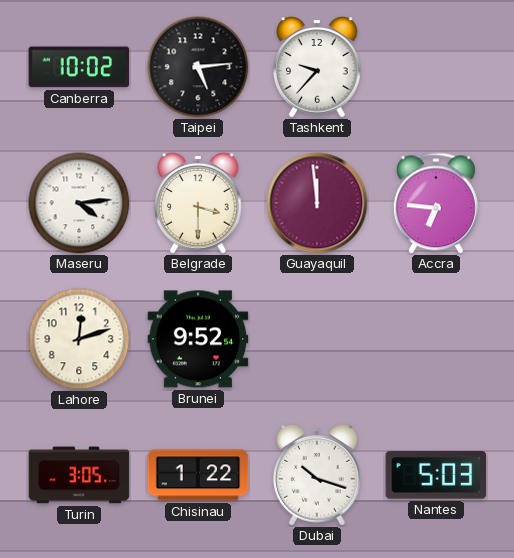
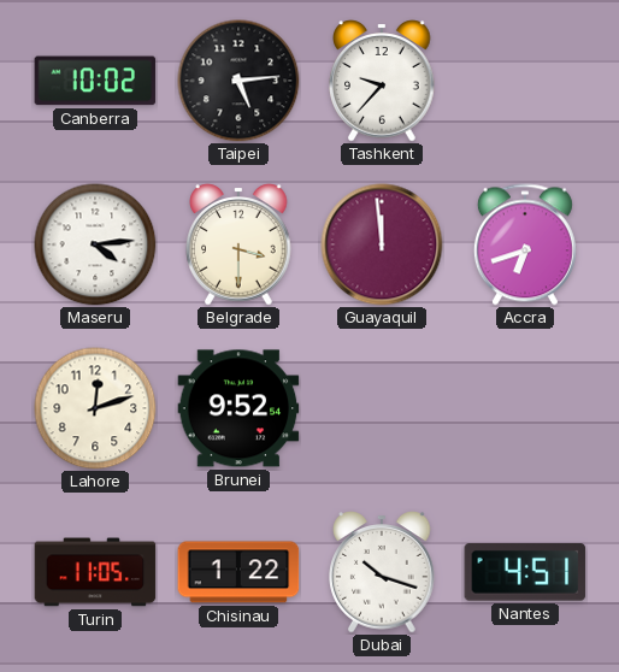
Accra: 6:46 -> 6:42 (525, 244)
Turin: 3:05 -> 11:05 (95, 572)
Nantes: 5:03 -> 4:51 (525, 572)
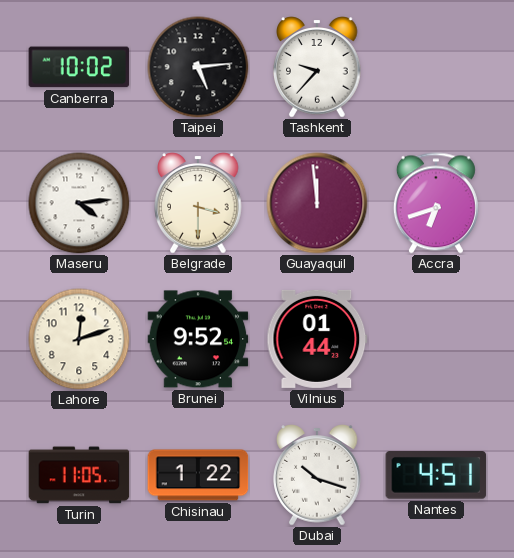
Vilnius: none -> 01:44 (317, 339)
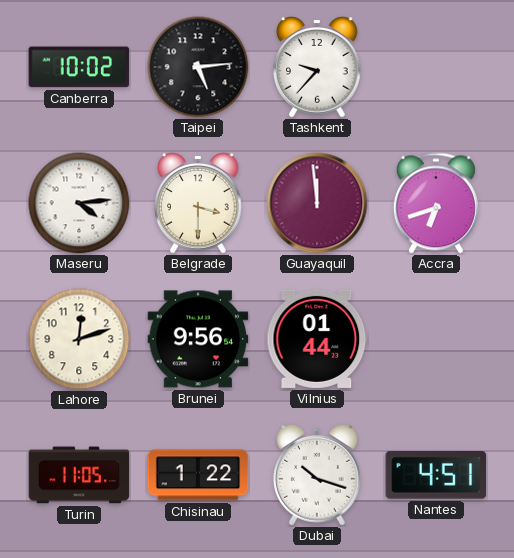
Brunei: 9:52 -> 9:56 (198, 339)
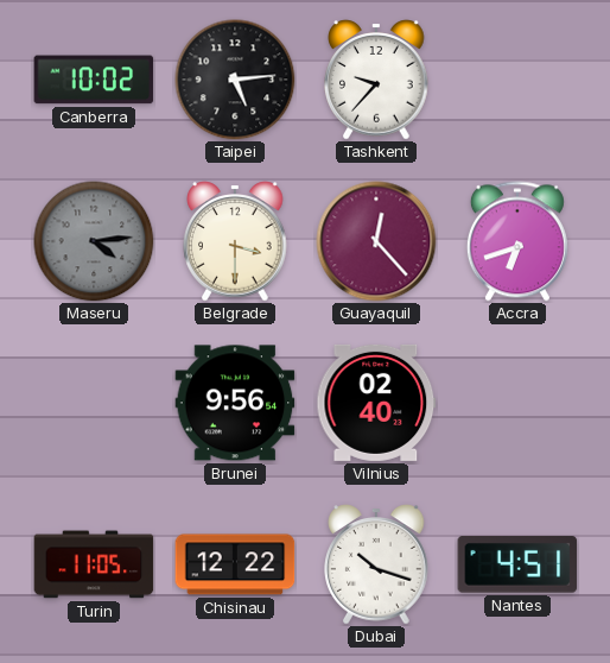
Maseru dial: white -> grey (94, 241)
Guayaquil: 11:59 -> 12:23 (376, 241)
Lahore: 12:12 -> none (79, 339)
Vilnius: 01:44 -> 02:40 (376, 403)
Chisinau: 1:22 -> 12:22 (235, 564)
